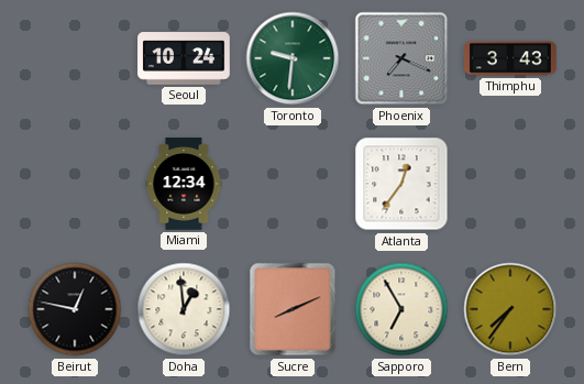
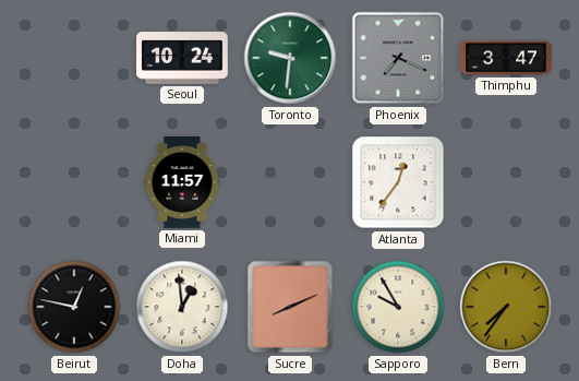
Thimphu: 3:43 -> 3:47 (506, 58)
Miami: 12:34 -> 11:57 (182, 182)
Sapporo: 6:55 -> 9:55 (398, 307)
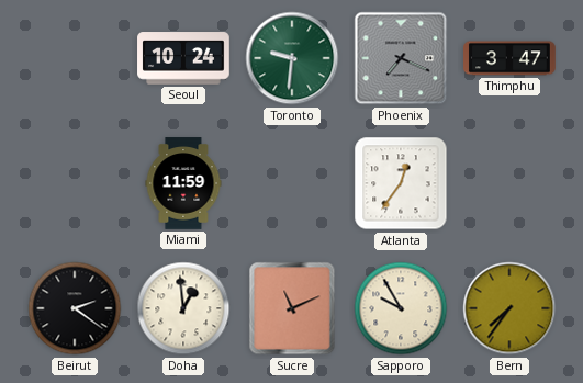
Miami: 11:57 -> 11:59 (183, 183)
Beirut: 12:47 -> 2:21 (75, 308)
Sucre: 8:11 -> 11:11 (292, 308)
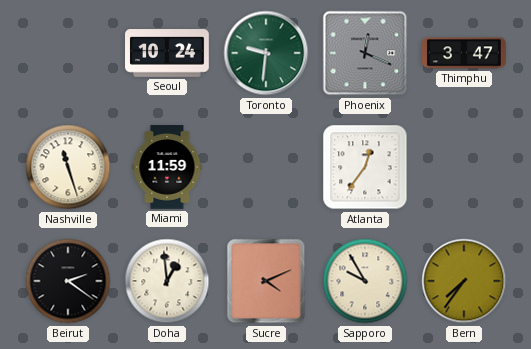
Phoenix: 7:19 -> 12:19 (365, 53)
Nashville: none -> 11:27 (68, 167)
Sucre: 11:11 -> 4:11 (266, 281)
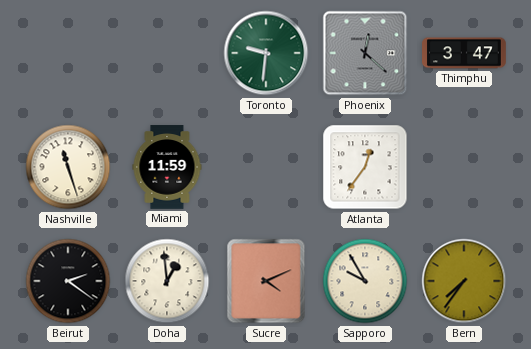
Seoul: 10:24 -> none (167, 53)
Phoenix: 12:19 -> 12:22 (365, 53)
